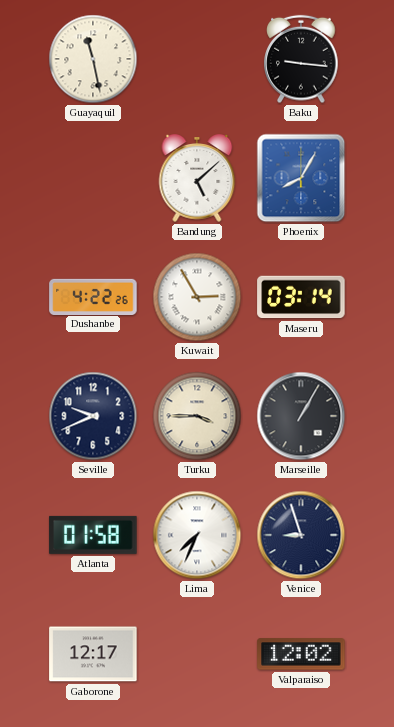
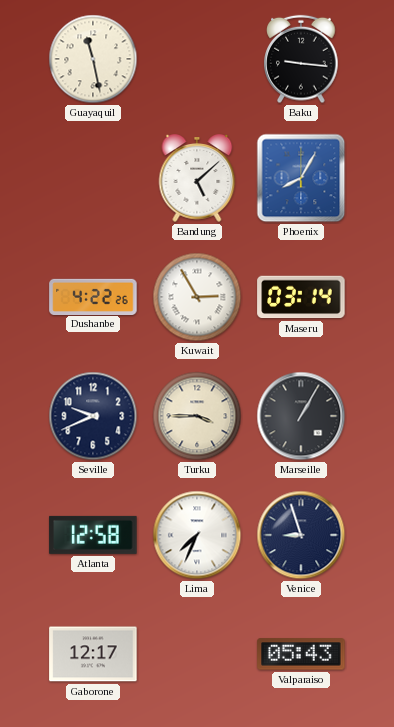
Atlanta: 01:58 -> 12:58 (93, 535)
Valparaiso: 12:02 -> 05:43 (301, 654)
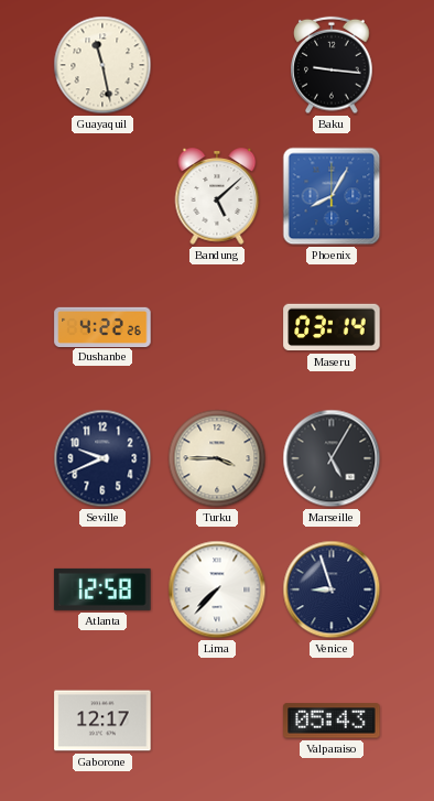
Kuwait: 2:55 -> none (197, 297)
Marseille: 1:05 -> 5:05 (332, 458)
Lima: 7:34 -> 7:37 (217, 589)
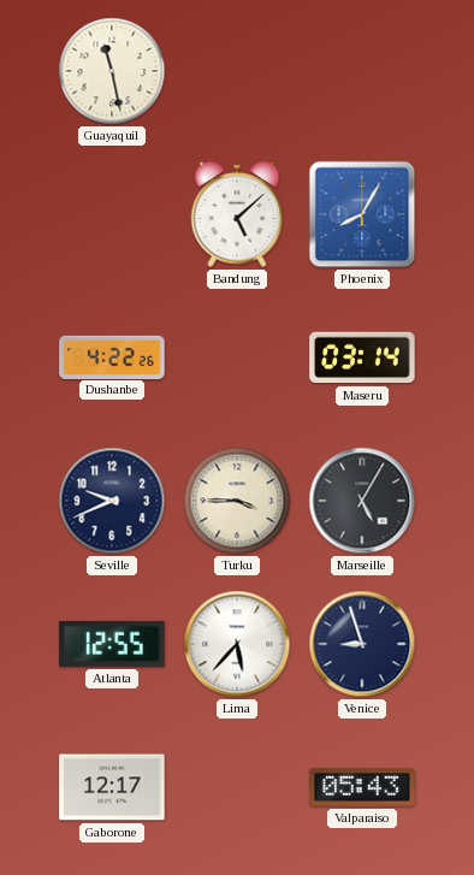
Baku: 9:16 -> none (332, 65)
Atlanta: 12:58 -> 12:55 (112, 644)
Lima: 7:37 -> 5:37 (237, 644)
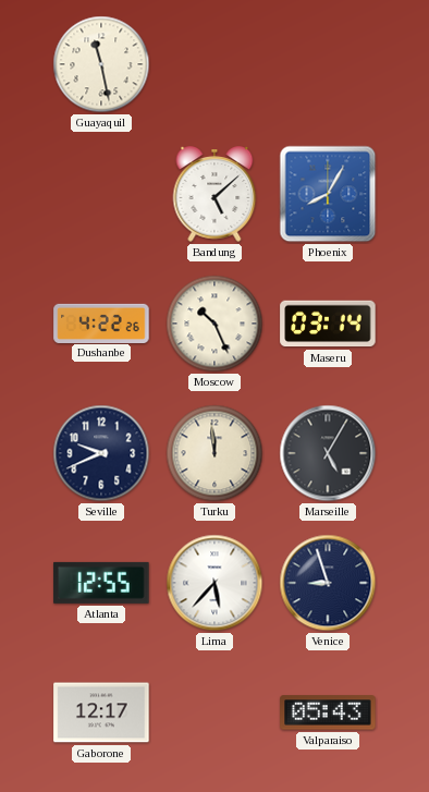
Moscow: none -> 10:26 (214, 324)
Turku: 3:45 -> 11:59 (214, 453)
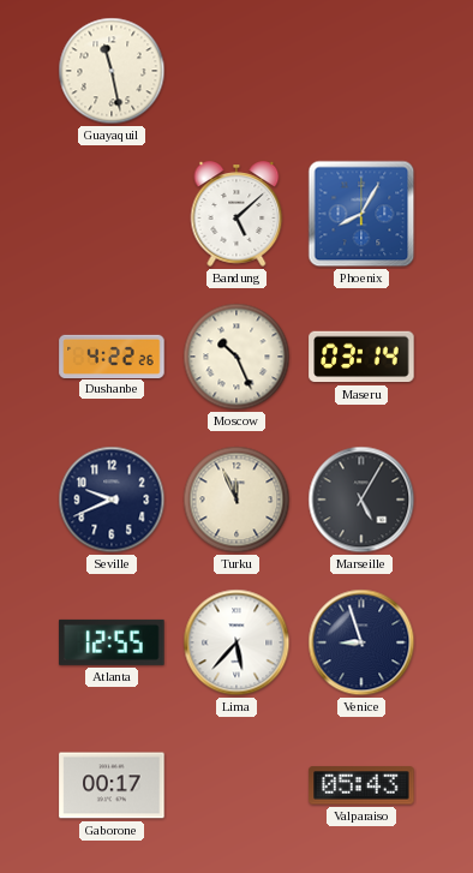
Turku: 11:59 -> 11:56 (237, 500)
Gaborone: 12:17 -> 00:17 (112, 785)
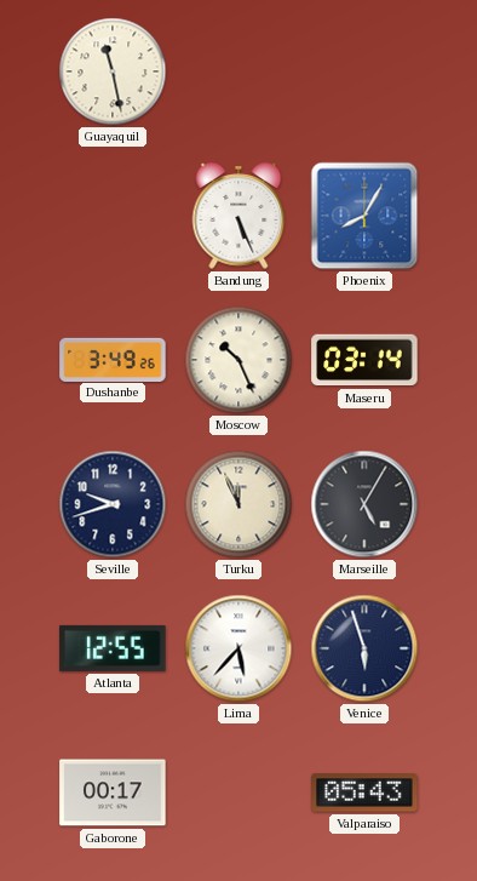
Bandung: 5:08 -> 5:26 (238, 216)
Dushanbe: 4:22 -> 3:49 (113, 359)
Seville: 9:41 -> 9:42 (113, 504)
Venice: 8:57 -> 5:57 (364, 648)
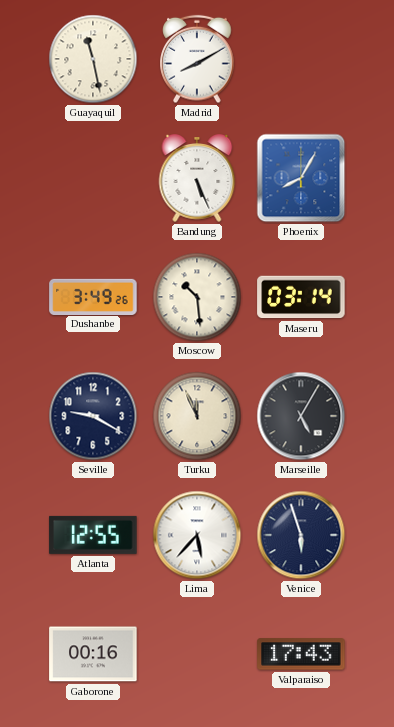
Madrid: none -> 8:10 (197, 59)
Moscow: 10:26 -> 10:29 (197, 297)
Seville: 9:42 -> 9:20 (93, 416)
Gaborone: 00:17 -> 00:16 (93, 654)
Valparaiso: 05:43 -> 17:43 (301, 654)
